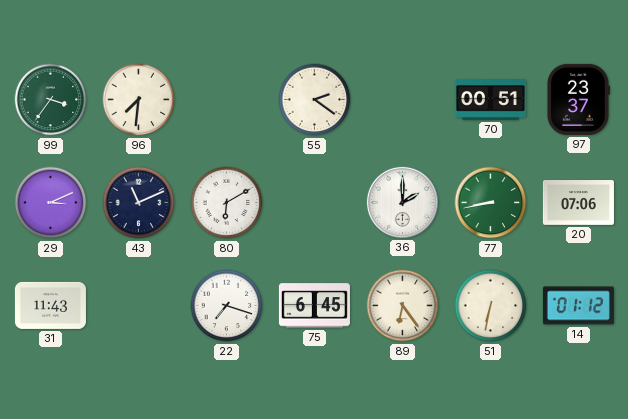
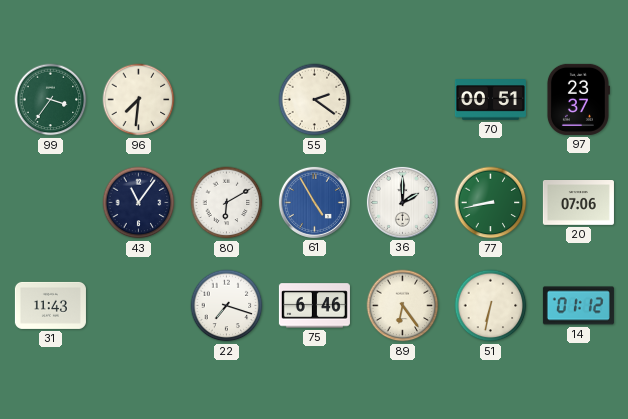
29: 3:11 -> none (51, 203)
43: 11:11 -> 11:06 (139, 203)
61: none -> 4:55 (314, 202)
75: 6:45 -> 6:46 (314, 306)
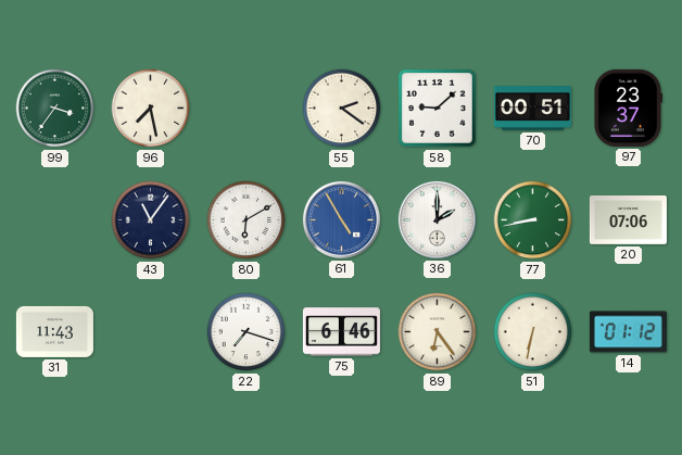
96: 7:31 -> 7:28 (151, 109)
58: none -> 9:08 (438, 109)
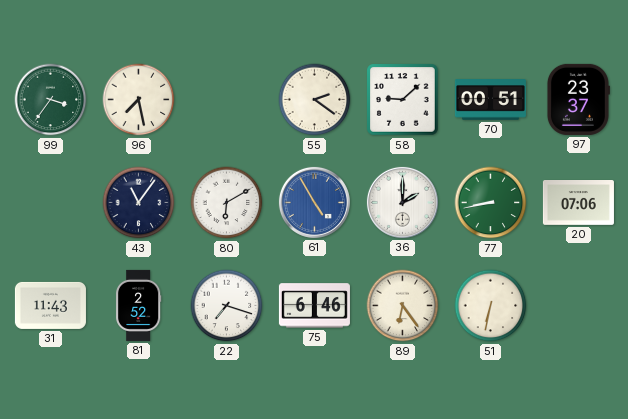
81: none -> 2:52 (138, 305)
14: 01:12 -> none (628, 332)
